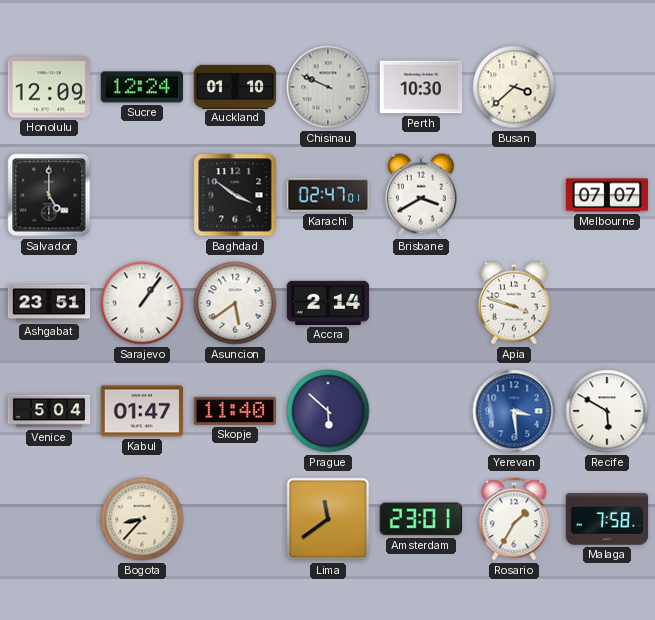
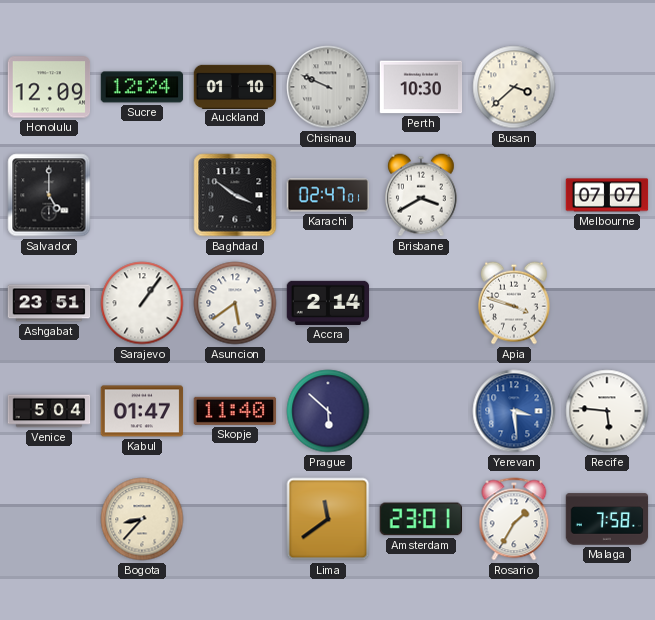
Recife: 5:50 -> 5:46 (607, 411)
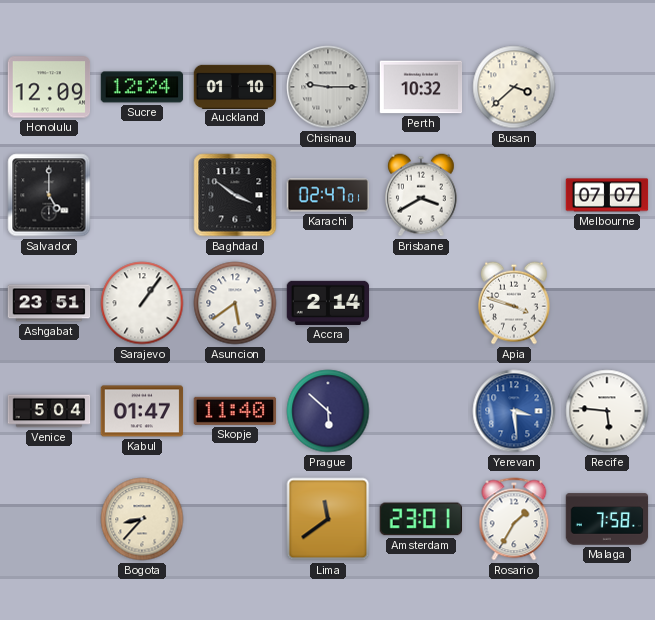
Chisinau: 9:49 -> 9:15 (328, 87)
Perth: 10:30 -> 10:32 (421, 87)
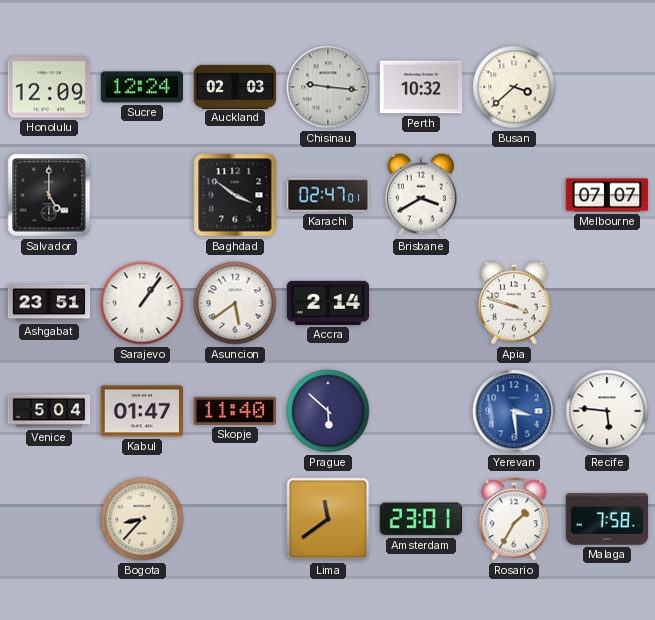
Auckland: 01:10 -> 02:03 (235, 86)
Chisinau: 9:15 -> 9:16 (328, 87)
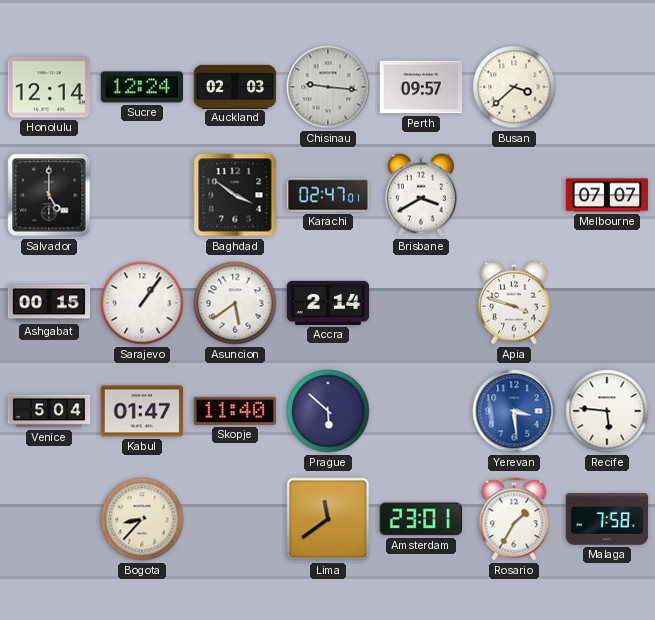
Honolulu: 12:09 -> 12:14 (49, 87)
Perth: 10:32 -> 09:57 (421, 87)
Ashgabat: 23:51 -> 00:15 (49, 303)
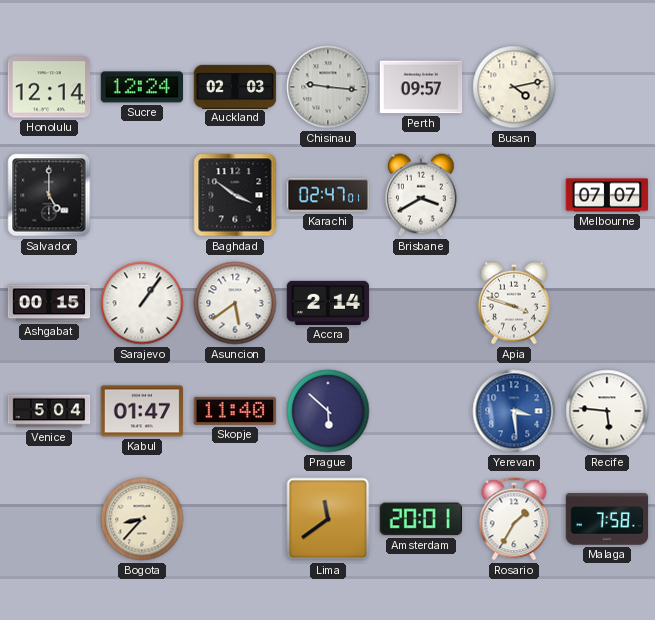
Busan: 3:38 -> 4:13 (514, 87)
Amsterdam: 23:01 -> 20:01 (420, 519)
